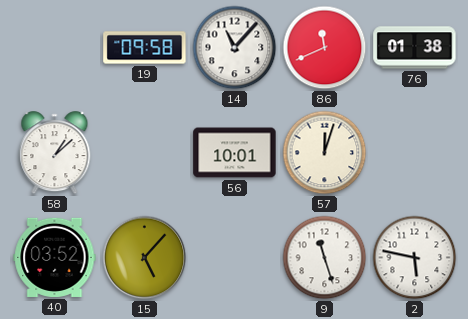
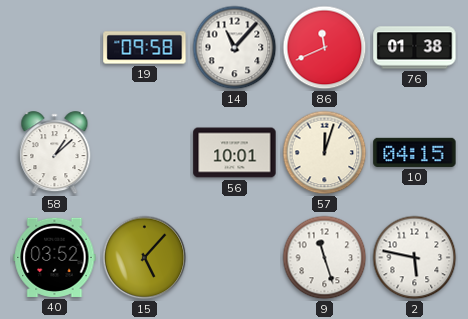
10: none -> 04:15 (415, 152)
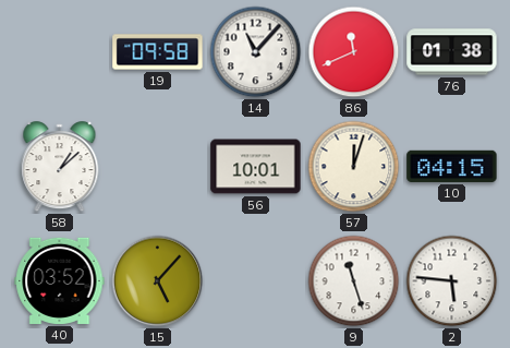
2: 5:47 -> 5:46 (452, 281)
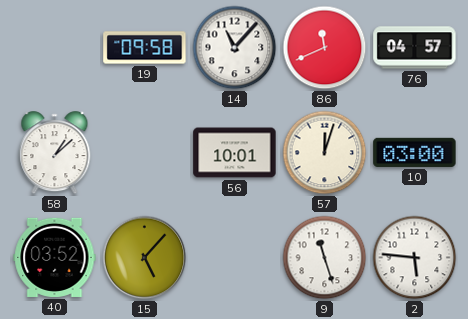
76: 01:38 -> 04:57 (415, 48)
10: 04:15 -> 03:00 (415, 152)
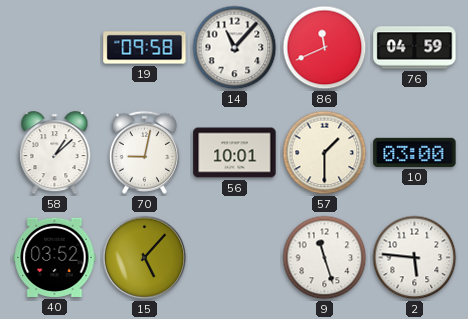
76: 04:57 -> 04:59 (415, 48)
70: none -> 9:02 (144, 152)
57: 12:03 -> 1:30 (325, 153)
